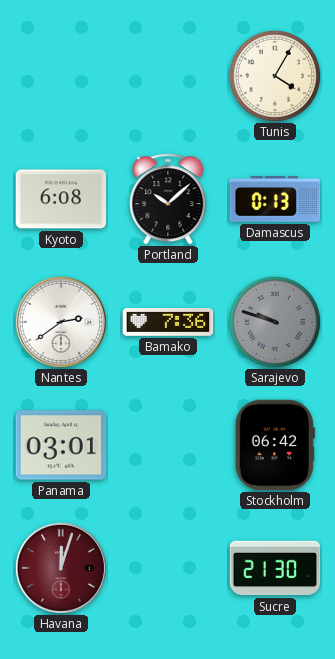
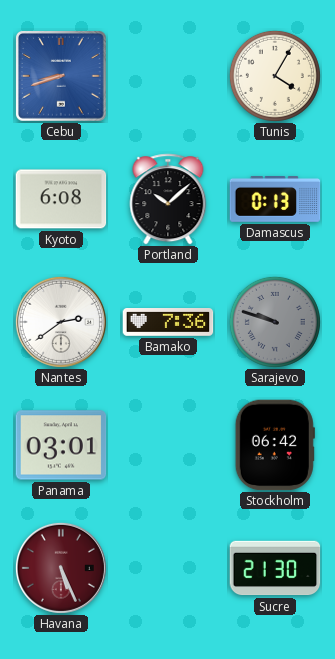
Cebu: none -> 8:42 (62, 77)
Havana: 12:03 -> 5:26 (61, 568)
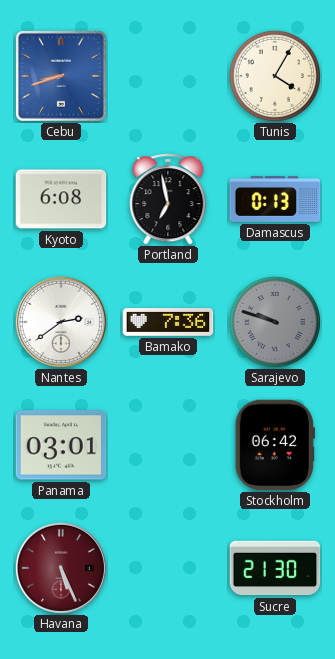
Portland: 10:08 -> 6:58 (168, 199)
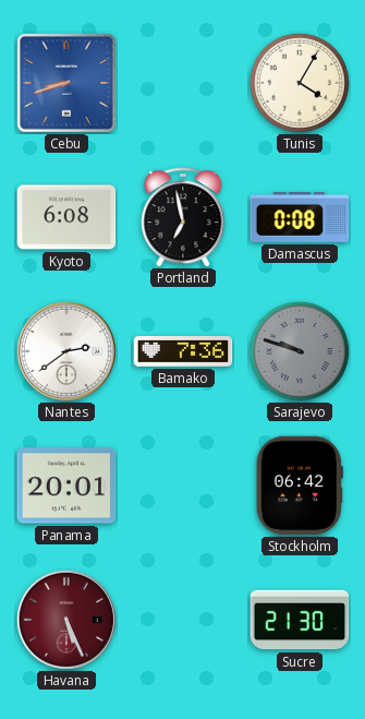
Damascus: 0:13 -> 0:08 (300, 218)
Panama: 03:01 -> 20:01 (66, 486)
